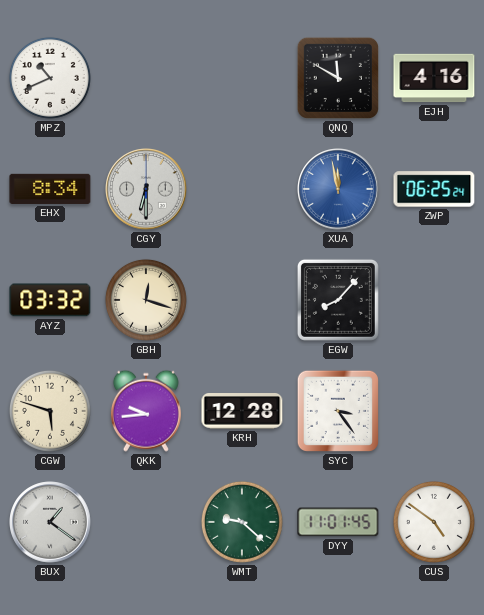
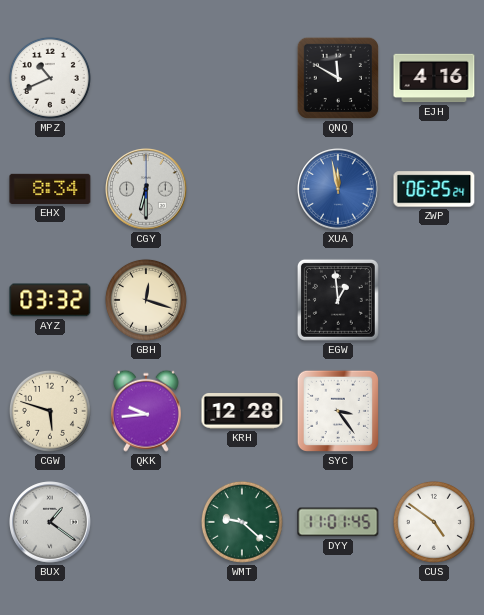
EGW: 8:07 -> 12:59 (338, 300)
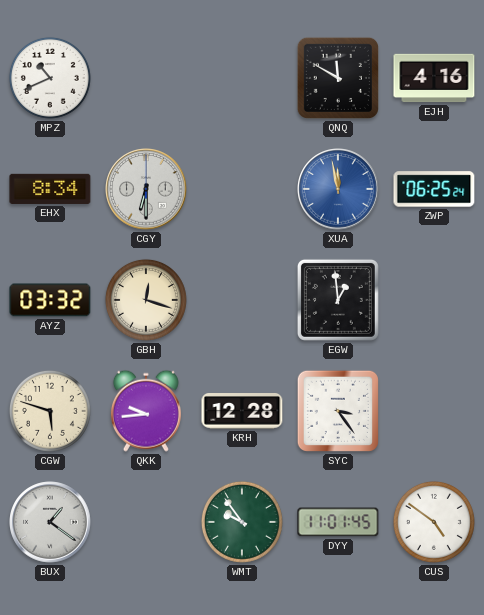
WMT: 9:22 -> 9:54 (242, 522)
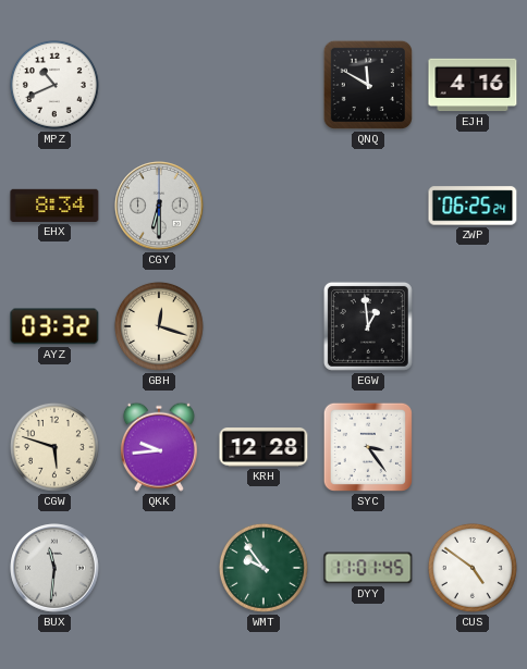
XUA: 11:58 -> none (338, 189)
BUX: 1:21 -> 11:31 (54, 568)
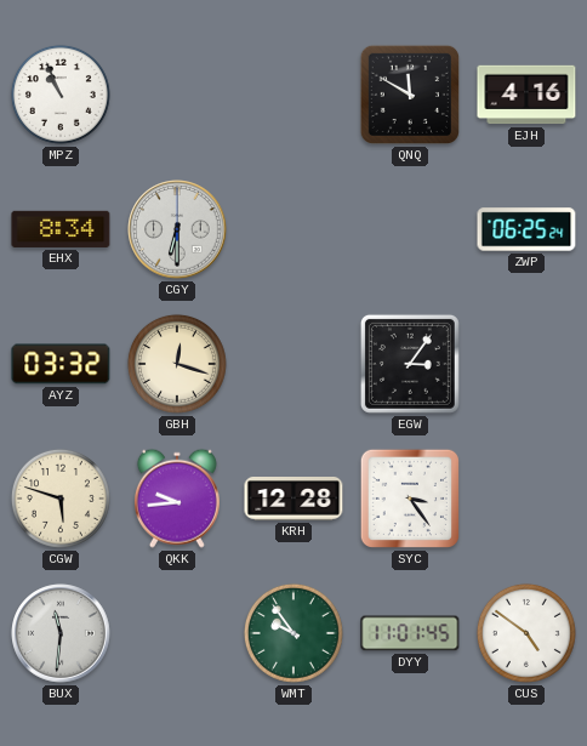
MPZ: 10:41 -> 10:56 (61, 95)
EGW: 12:59 -> 3:06 (410, 364)
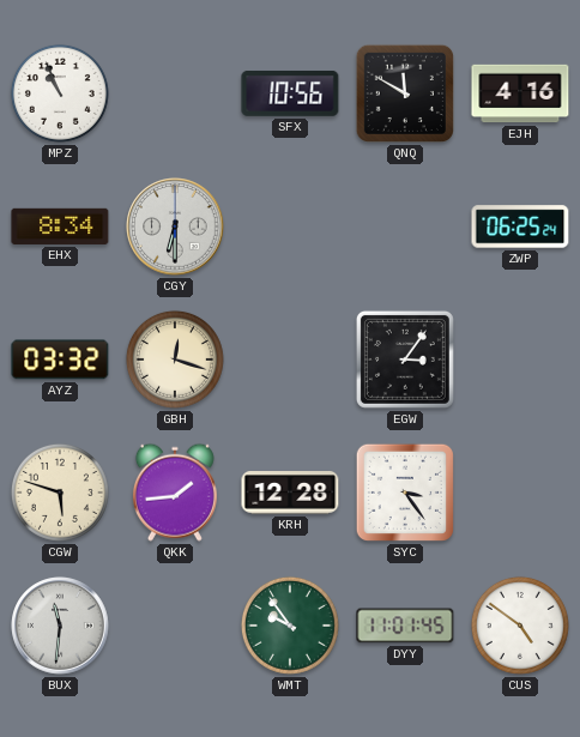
SFX: none -> 10:56 (290, 93)
QKK: 9:44 -> 1:44 (175, 493)
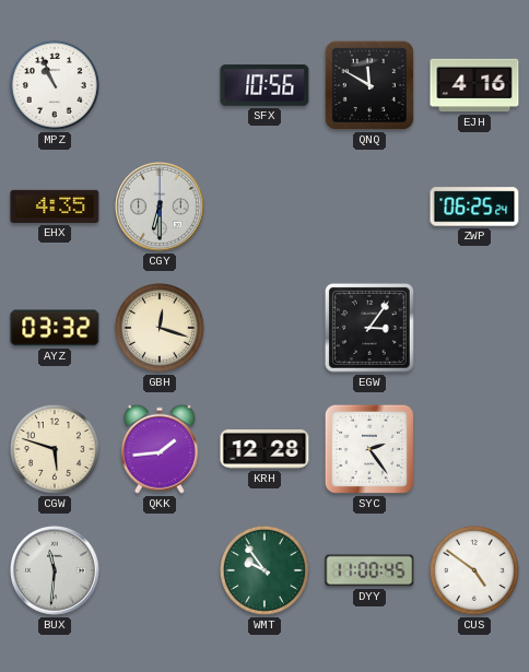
EHX: 8:34 -> 4:35 (55, 207)
SYC: 3:24 -> 2:24 (369, 449)
DYY: 11:01 -> 11:00 (369, 570)
